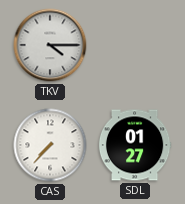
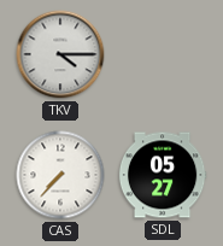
SDL: 01:27 -> 05:27 (163, 175)
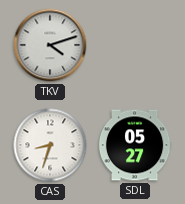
TKV: 4:15 -> 4:12 (50, 45)
CAS: 7:37 -> 8:33 (50, 145)
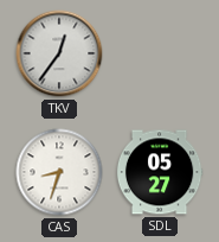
TKV: 4:12 -> 12:36 (59, 53)
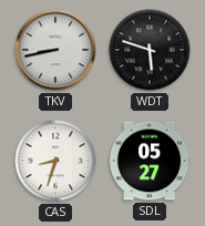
TKV: 12:36 -> 8:43 (55, 50)
WDT: none -> 5:48 (150, 50)
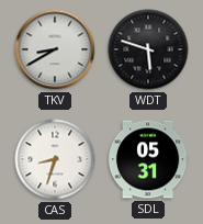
TKV: 8:43 -> 8:40 (55, 49)
SDL: 05:27 -> 05:31 (148, 159)
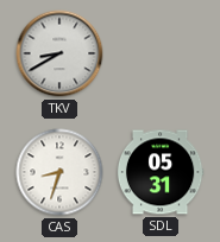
WDT: 5:48 -> none (148, 49)
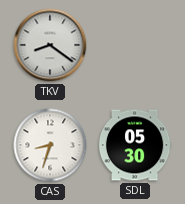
TKV: 8:40 -> 8:21 (50, 45)
SDL: 05:31 -> 05:30 (135, 145)
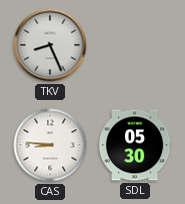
TKV: 8:21 -> 8:26 (50, 45)
CAS: 8:33 -> 8:46 (50, 145)
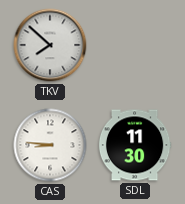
TKV: 8:26 -> 7:52 (50, 45)
SDL: 05:30 -> 11:30 (135, 145)
